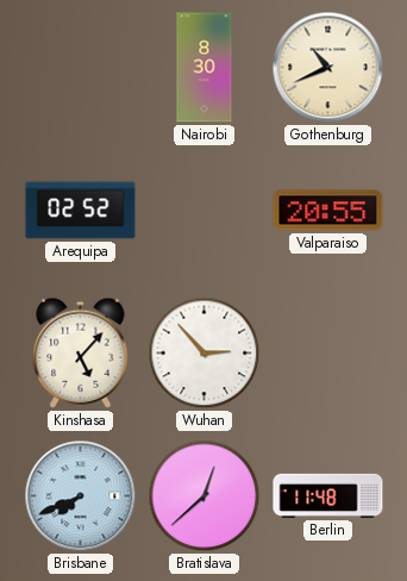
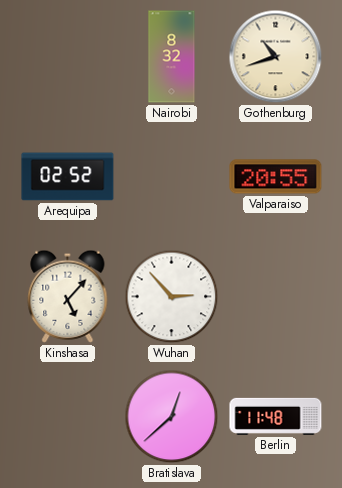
Nairobi: 8:30 -> 8:32 (172, 57)
Gothenburg: 10:41 -> 10:42 (276, 57)
Brisbane: 7:41 -> none (81, 496)
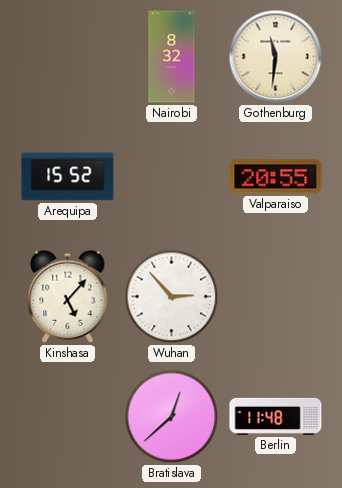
Gothenburg: 10:42 -> 11:31 (276, 57)
Arequipa: 02:52 -> 15:52 (68, 177)
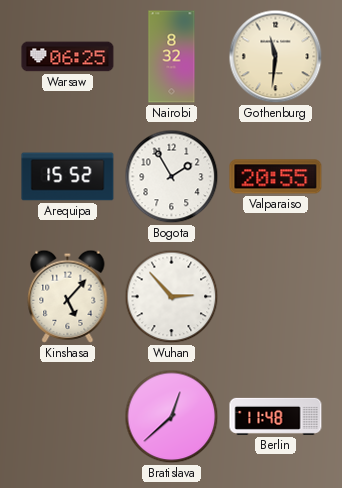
Warsaw: none -> 06:25 (68, 57)
Bogota: none -> 1:55 (172, 177)
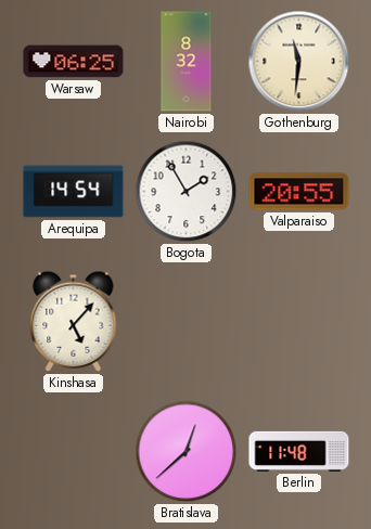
Arequipa: 15:52 -> 14:54 (74, 192)
Wuhan: 2:53 -> none (172, 297)
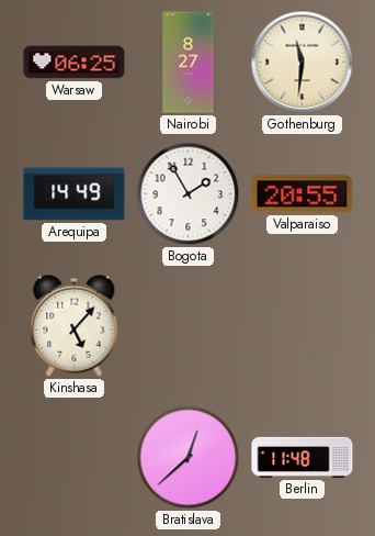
Nairobi: 8:32 -> 8:27 (189, 63)
Arequipa: 14:54 -> 14:49 (75, 194)
